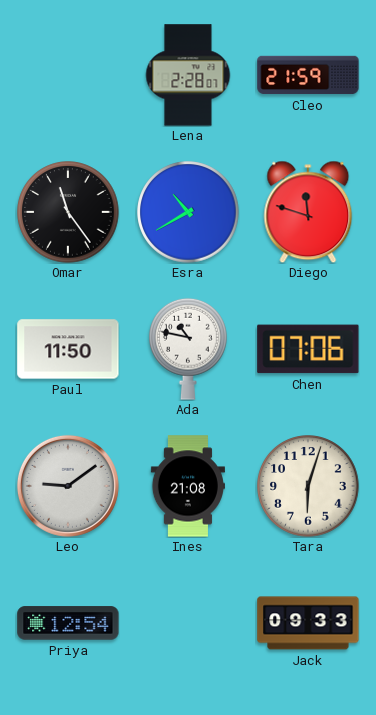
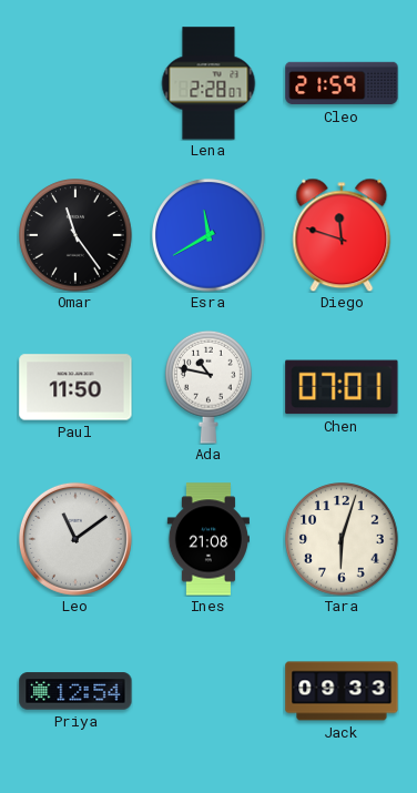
Esra: 10:40 -> 11:40 (208, 235)
Chen: 07:06 -> 07:01 (342, 387)
Leo: 9:09 -> 11:09 (75, 539)
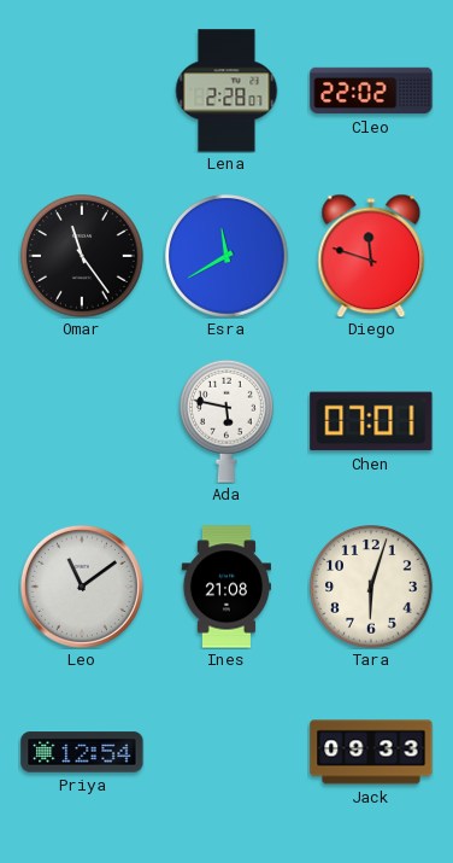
Cleo: 21:59 -> 22:02 (371, 91)
Paul: 11:50 -> none (75, 387)
Ada: 10:47 -> 5:47 (228, 421)
